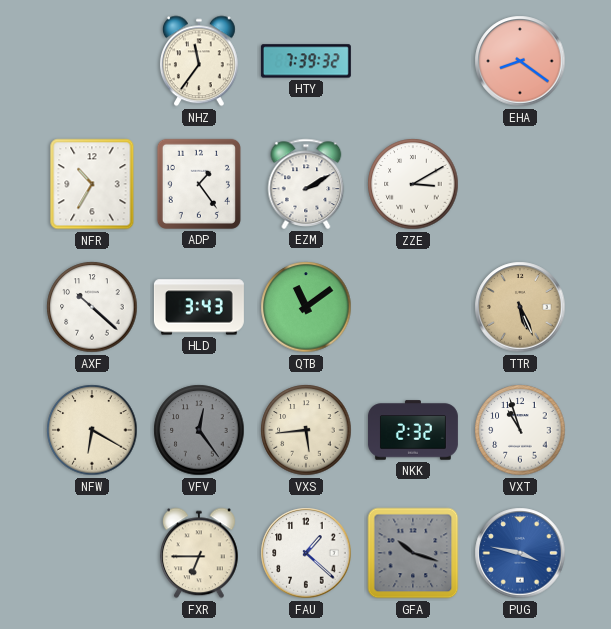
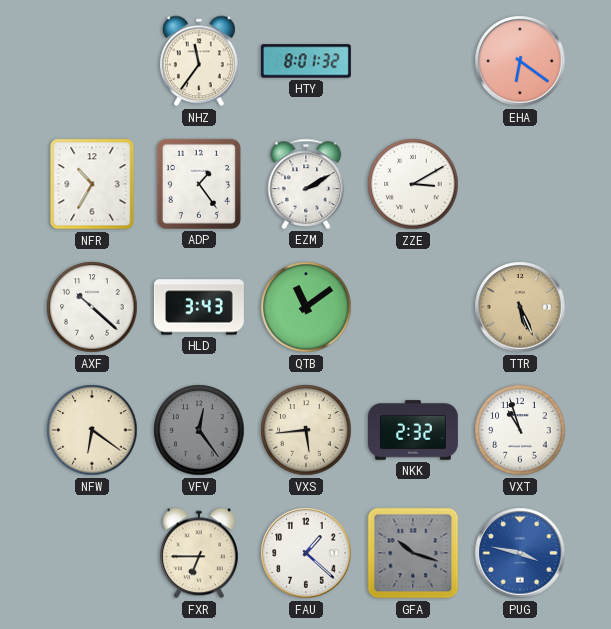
HTY: 7:39 -> 8:01 (306, 61)
EHA: 8:21 -> 6:21 (520, 61)
NFW: 6:20 -> 6:21 (92, 430)
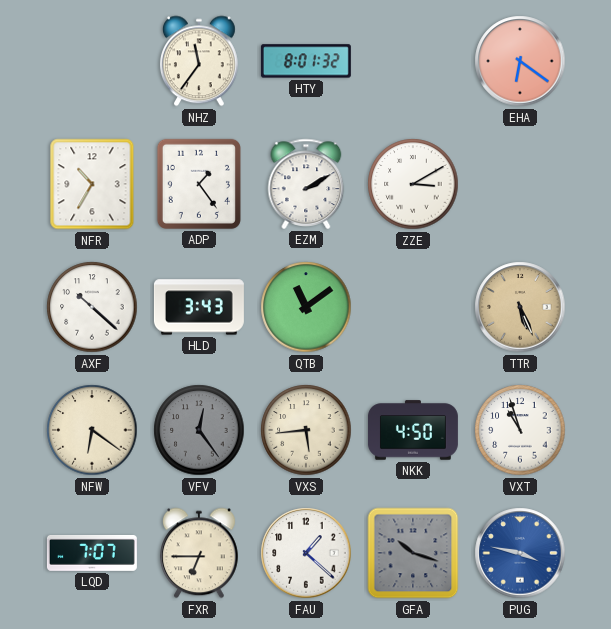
NKK: 2:32 -> 4:50 (413, 430)
LQD: none -> 7:07 (92, 553)
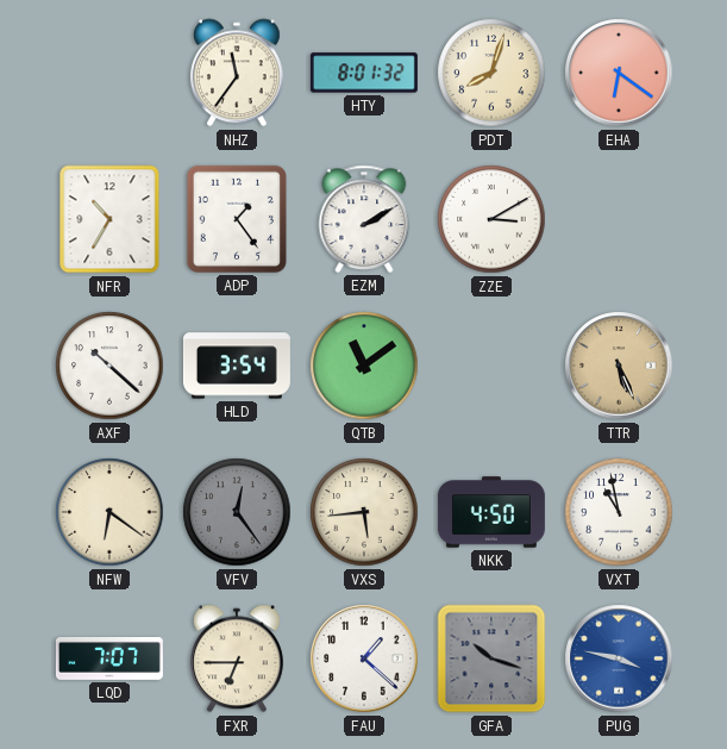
PDT: none -> 8:03 (491, 73)
HLD: 3:43 -> 3:54 (237, 366)
VXT: 10:57 -> 10:58 (619, 512)
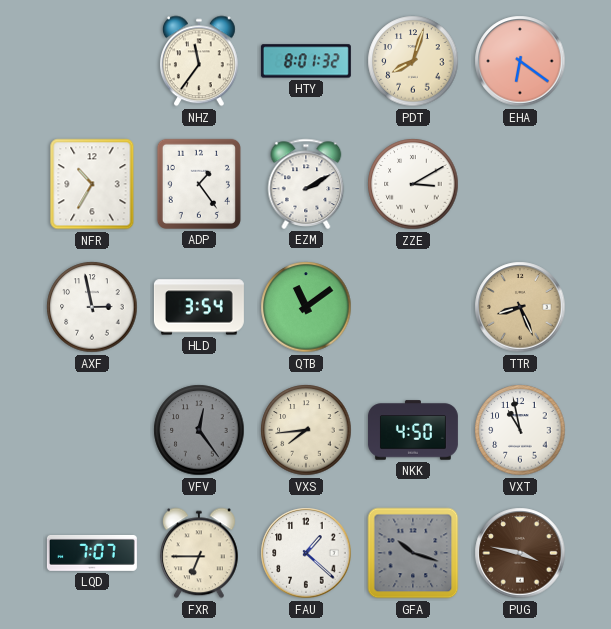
AXF: 10:22 -> 2:58 (92, 307)
TTR: 5:26 -> 8:26 (520, 307)
NFW: 6:21 -> none (109, 512)
VXS: 5:44 -> 7:44 (306, 430)
PUG dial: blue -> brown (520, 553)
